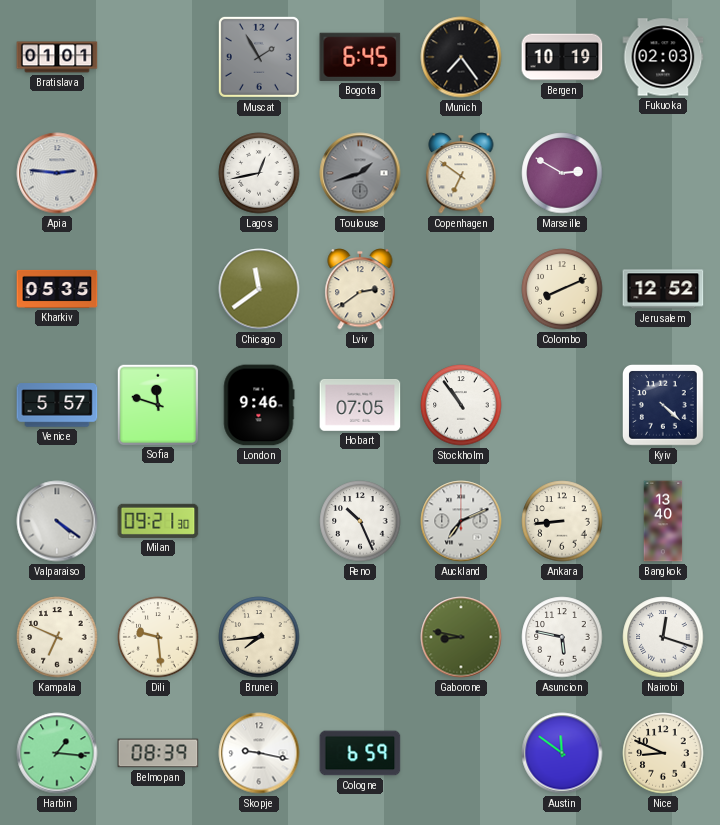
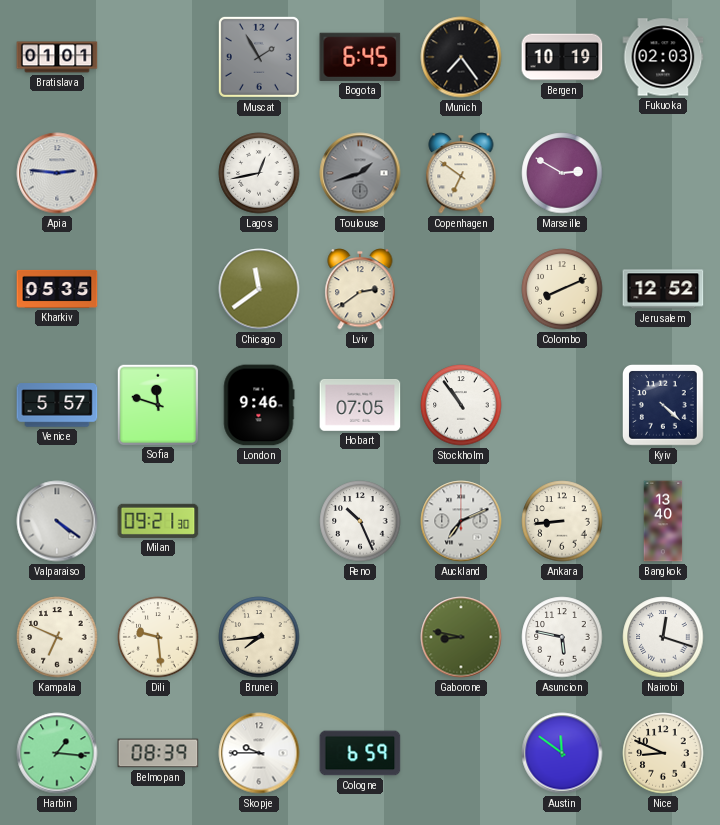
Skopje: 9:17 -> 9:45 (259, 753)
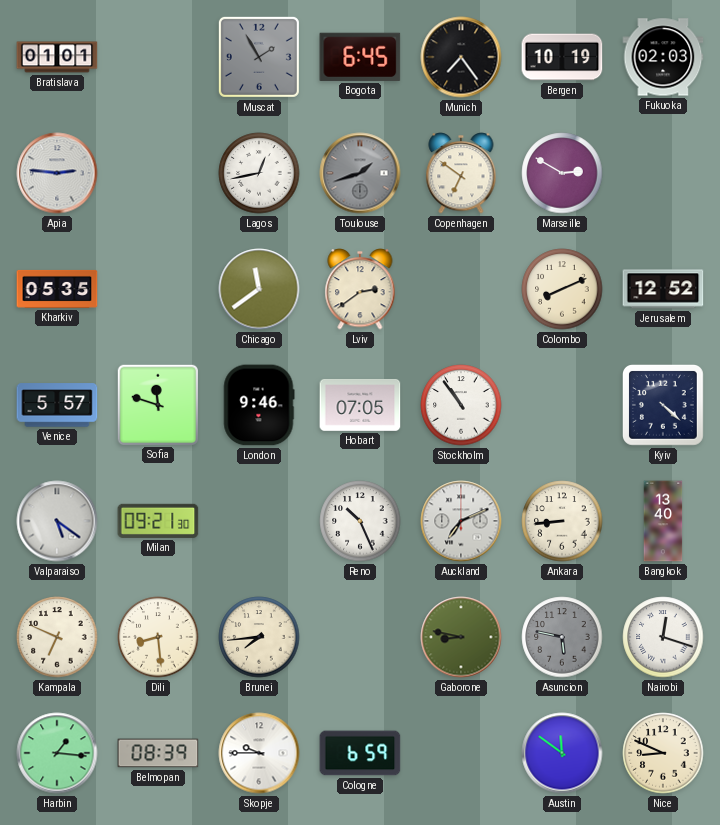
Valparaiso: 4:21 -> 5:21 (57, 521)
Dili: 9:29 -> 8:29 (158, 637)
Asuncion dial: white -> grey (562, 637)
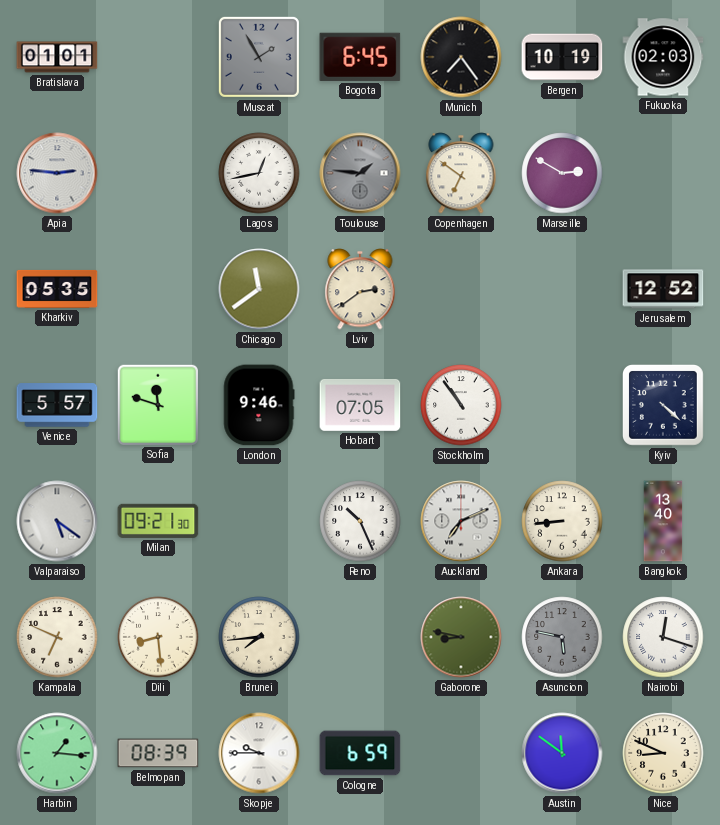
Toulouse: 1:42 -> 1:46 (360, 173)
Colombo: 8:11 -> none (562, 289)
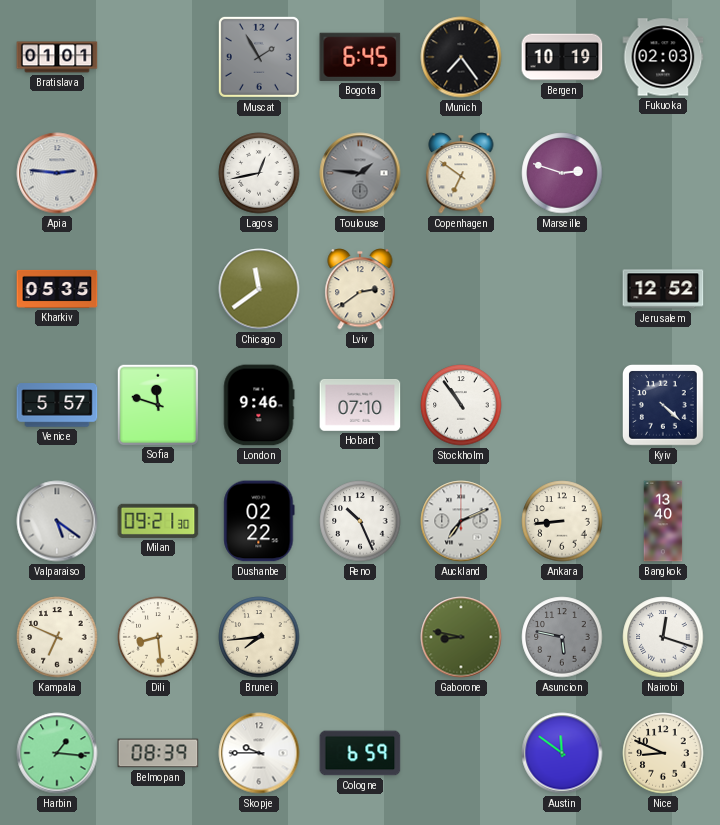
Marseille: 2:50 -> 2:48 (562, 173)
Hobart: 07:05 -> 07:10 (360, 405)
Dushanbe: none -> 02:22 (259, 521)
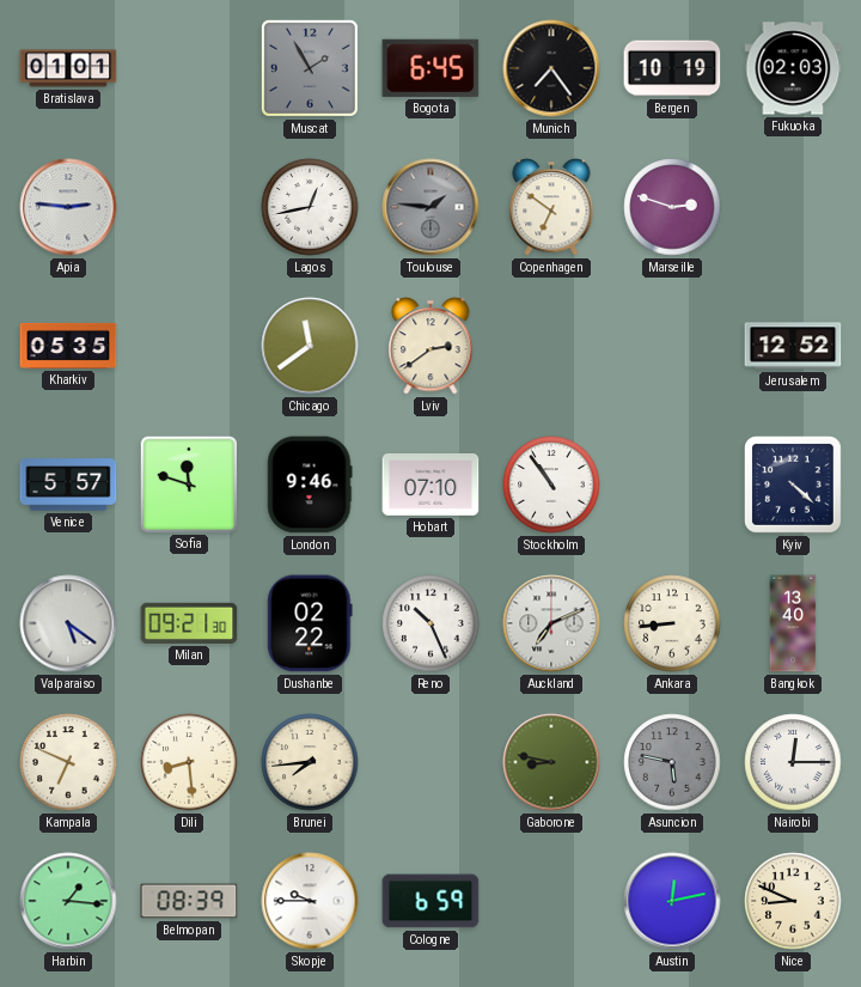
Nairobi: 12:18 -> 12:15 (793, 762)
Austin: 11:51 -> 12:13 (672, 901)
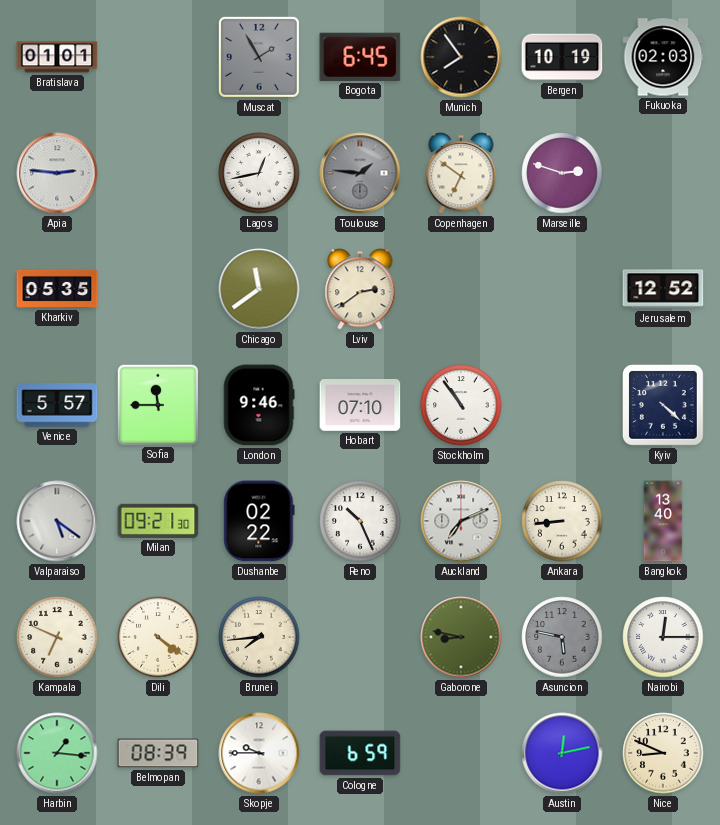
Munich: 7:24 -> 7:54 (461, 57)
Sofia: 11:48 -> 11:45 (157, 404)
Dili: 8:29 -> 4:21 (158, 637)
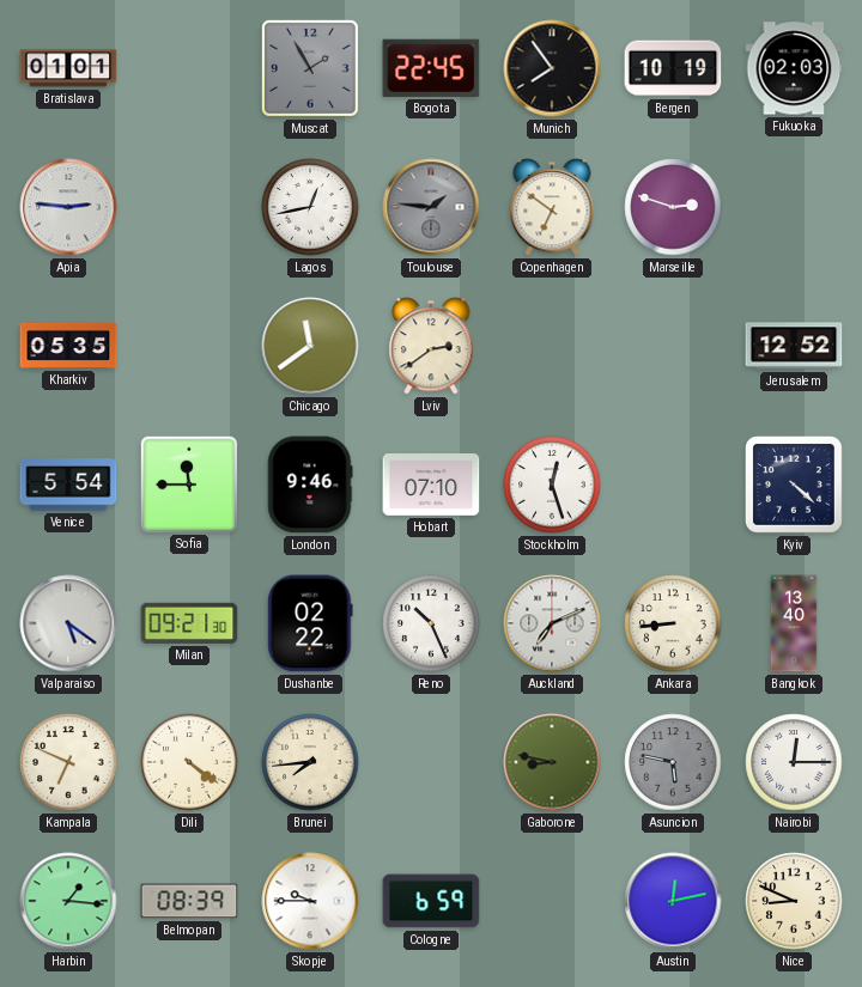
Bogota: 6:45 -> 22:45 (431, 68)
Venice: 5:57 -> 5:54 (68, 485)
Stockholm: 10:54 -> 12:27 (552, 485)
